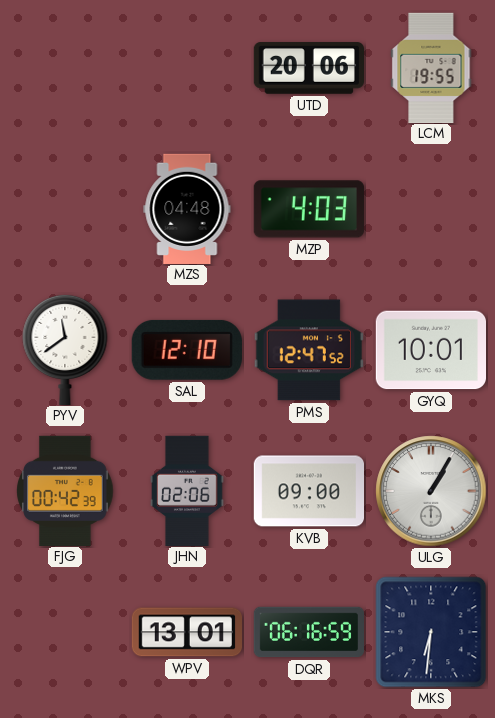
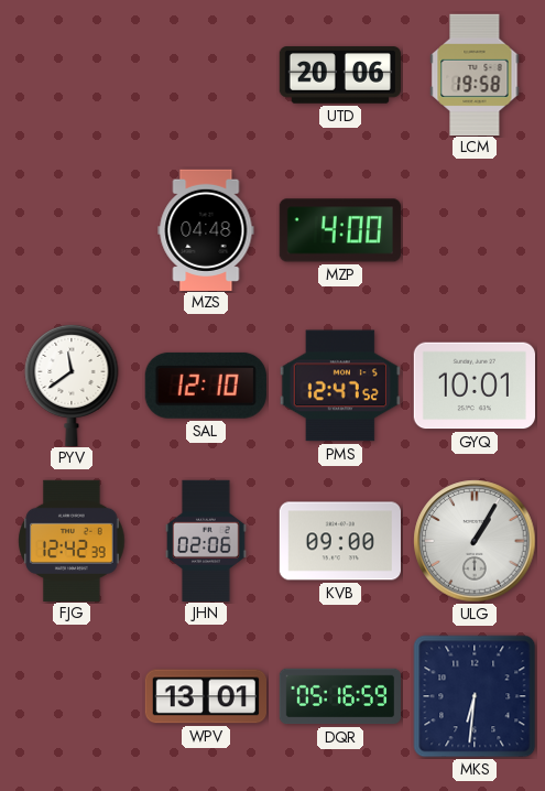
LCM: 19:55 -> 19:58 (475, 74)
MZP: 4:03 -> 4:00 (340, 230)
FJG: 00:42 -> 12:42 (72, 540)
DQR: 06:16 -> 05:16 (339, 696)
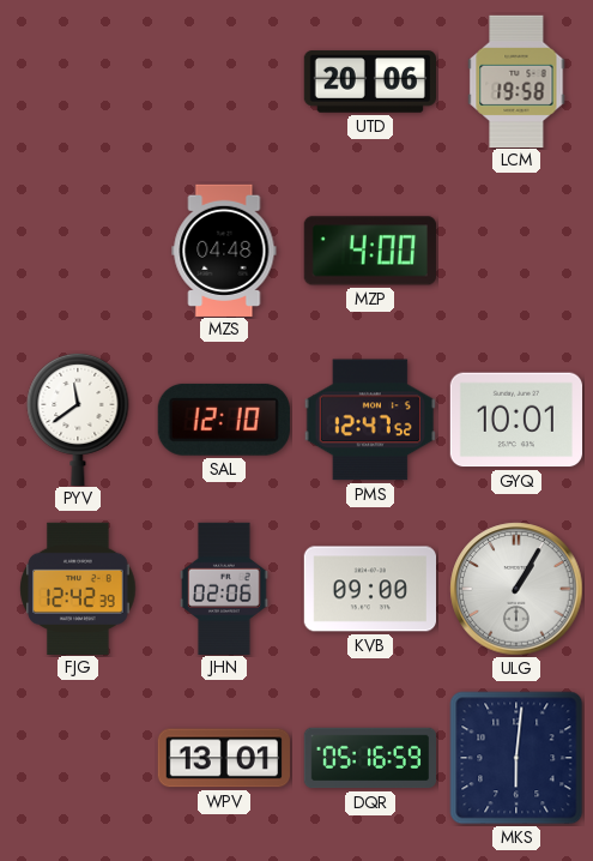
MKS: 6:31 -> 6:01 (516, 758)
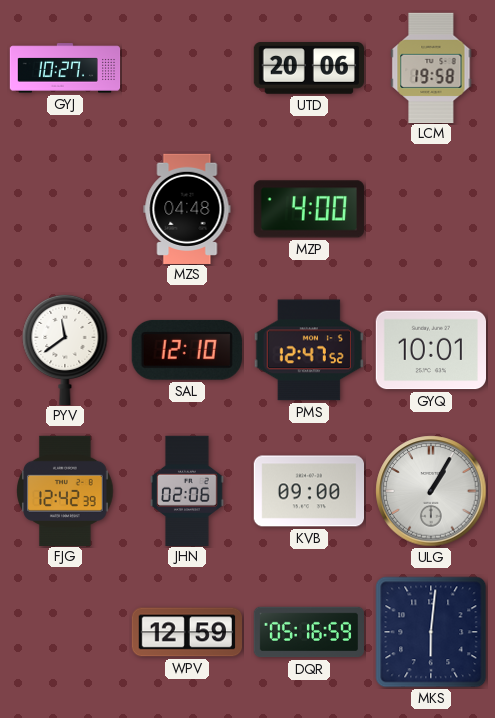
GYJ: none -> 10:27 (65, 68)
WPV: 13:01 -> 12:59 (186, 632)
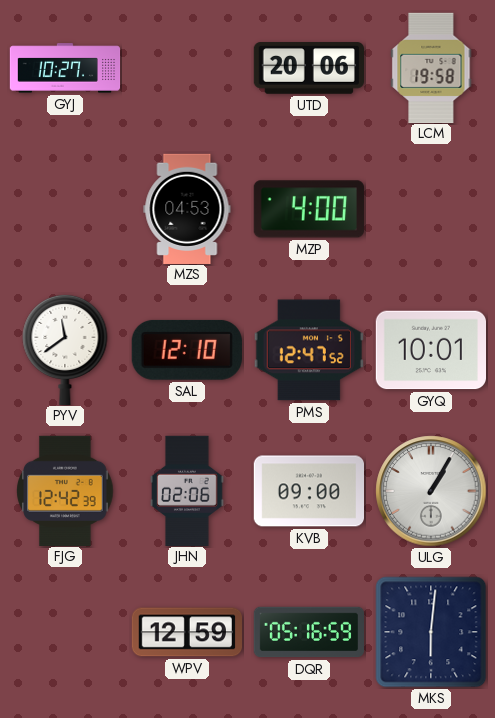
MZS: 04:48 -> 04:53 (187, 208)
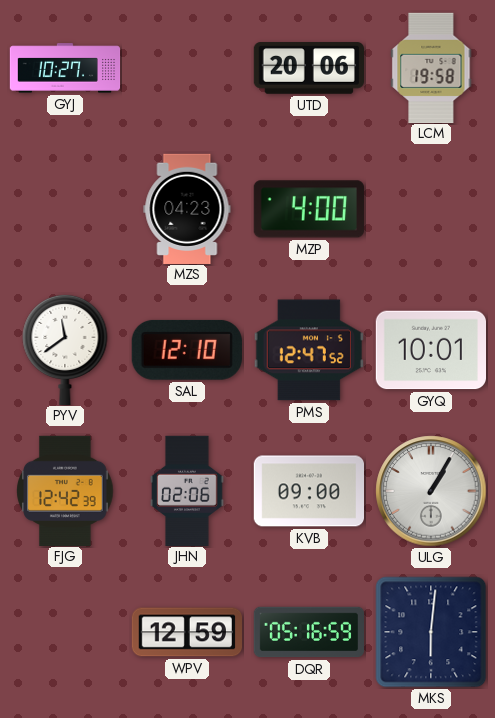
MZS: 04:53 -> 04:23 (187, 208)
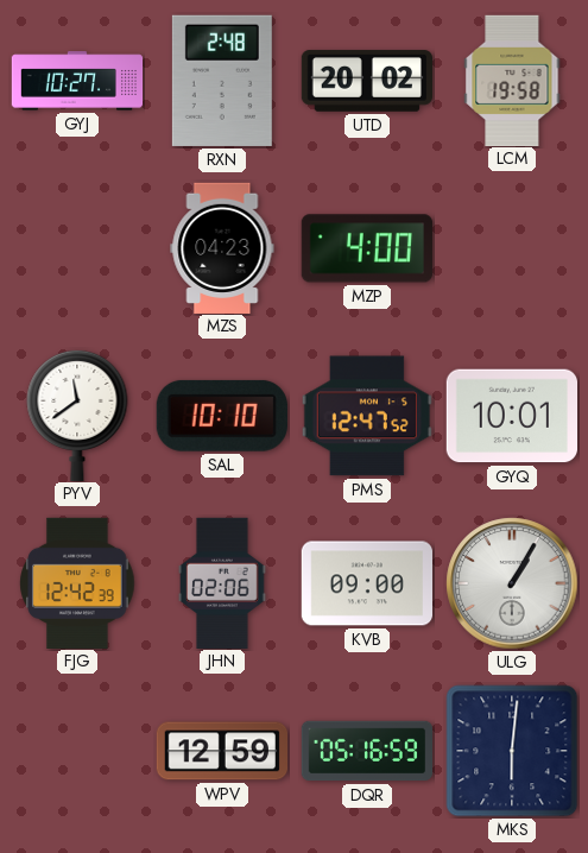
RXN: none -> 2:48 (222, 81)
UTD: 20:06 -> 20:02 (366, 81)
SAL: 12:10 -> 10:10 (222, 416)
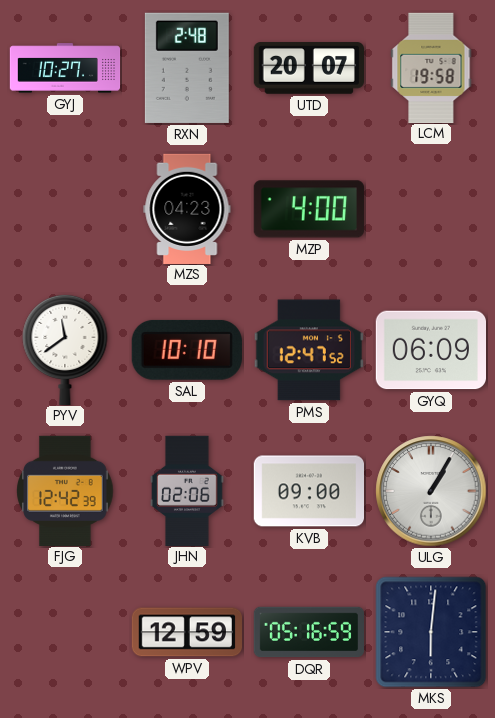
UTD: 20:02 -> 20:07 (308, 68)
GYQ: 10:01 -> 06:09 (430, 350)
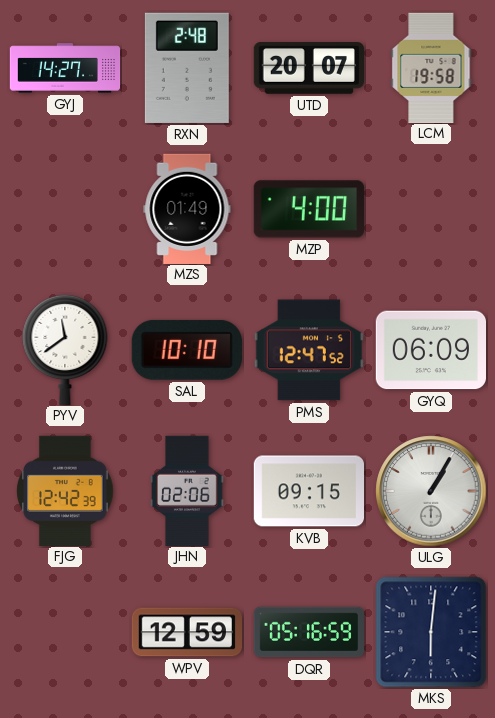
GYJ: 10:27 -> 14:27 (65, 68)
MZS: 04:23 -> 01:49 (187, 208)
KVB: 09:00 -> 09:15 (308, 491)
